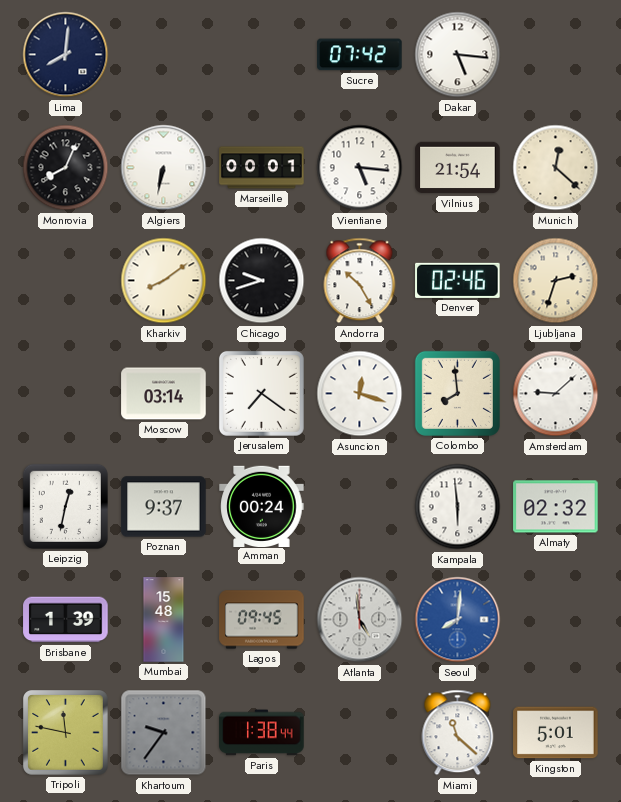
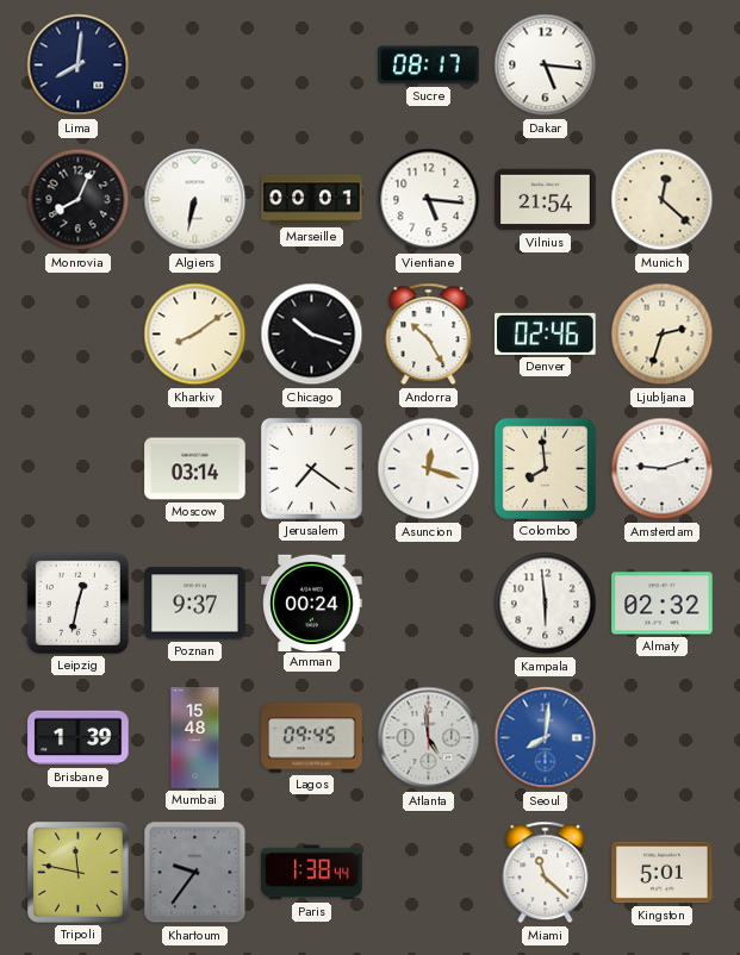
Sucre: 07:42 -> 08:17 (429, 65)
Chicago: 9:42 -> 10:18 (312, 335)
Amsterdam: 9:08 -> 9:12 (663, 469)
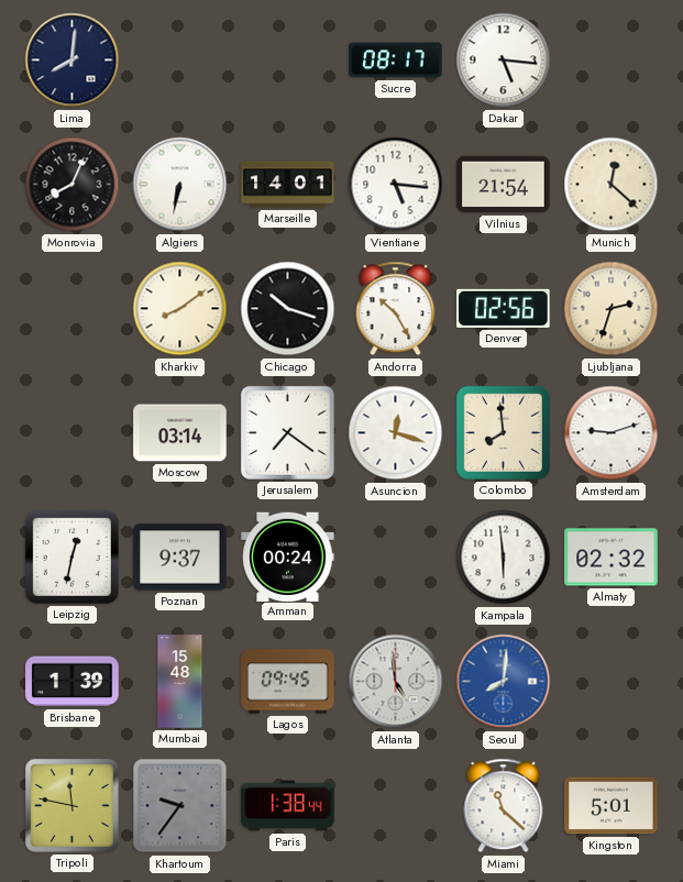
Marseille: 00:01 -> 14:01 (288, 185)
Denver: 02:46 -> 02:56 (504, 308)
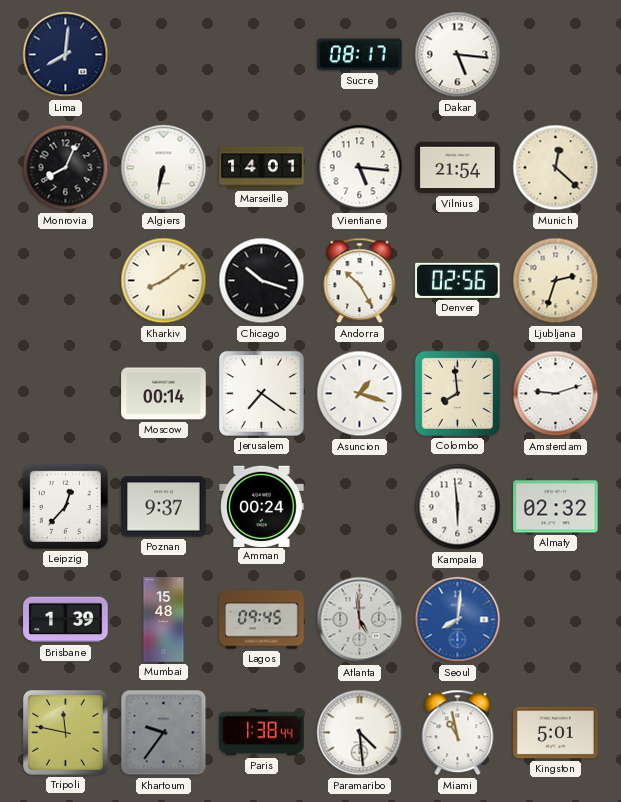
Moscow: 03:14 -> 00:14 (164, 394)
Asuncion: 12:18 -> 1:18 (360, 394)
Leipzig: 12:32 -> 12:37 (65, 506)
Paramaribo: none -> 4:29 (360, 733)
Miami: 11:22 -> 10:58 (458, 733)
